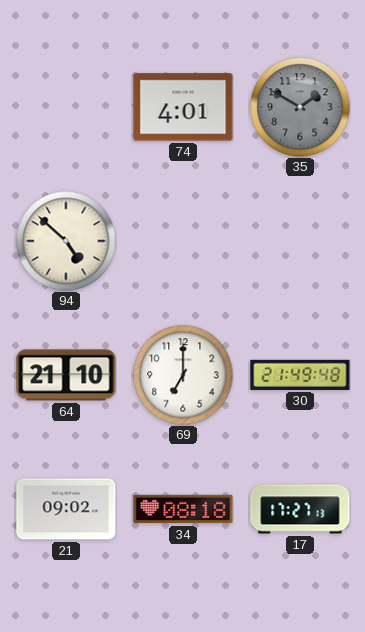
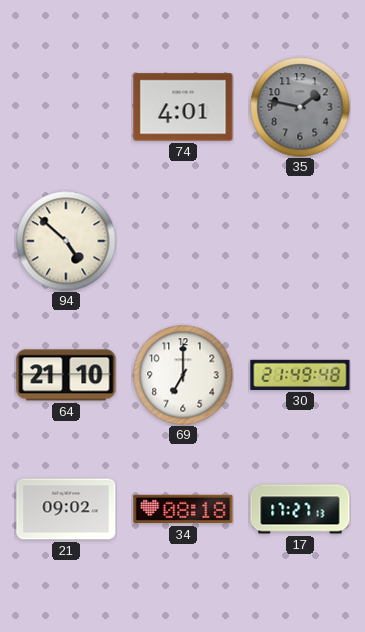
35: 1:50 -> 1:47 (300, 107)
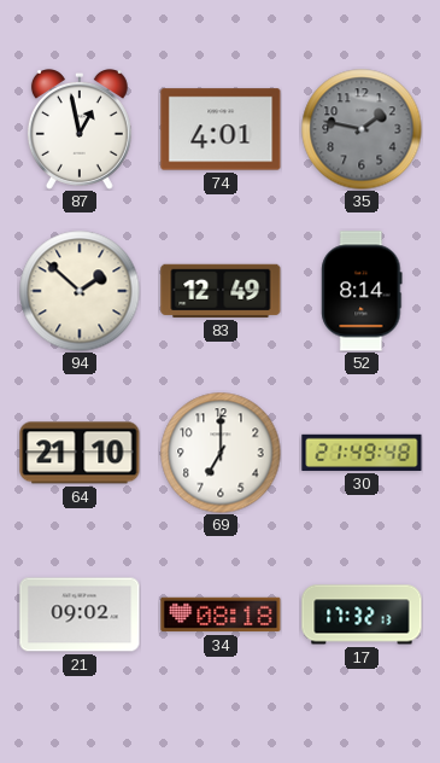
87: none -> 12:58 (80, 130)
94: 4:52 -> 1:52 (80, 291)
83: none -> 12:49 (221, 291)
52: none -> 8:14 (362, 291)
17: 17:27 -> 17:32 (362, 615)
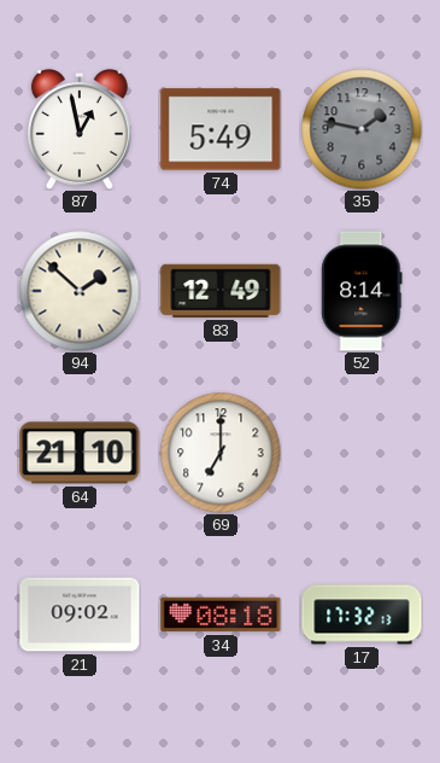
74: 4:01 -> 5:49 (221, 129)
30: 21:49 -> none (362, 453)
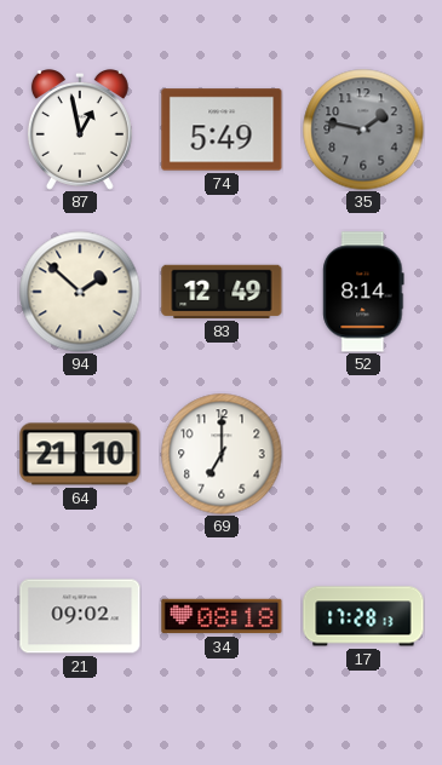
17: 17:32 -> 17:28 (363, 616)
